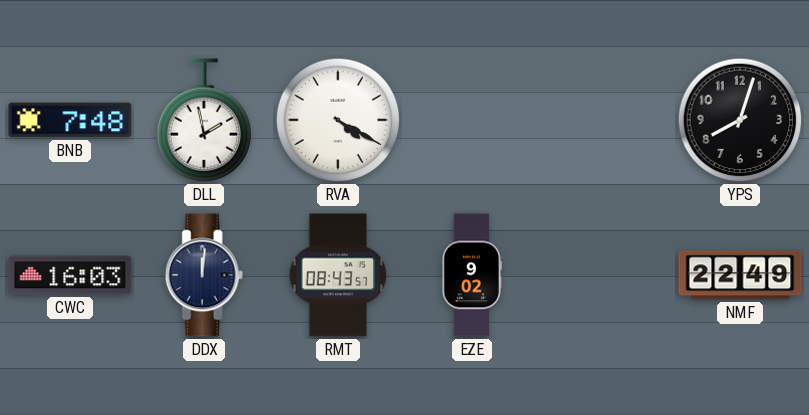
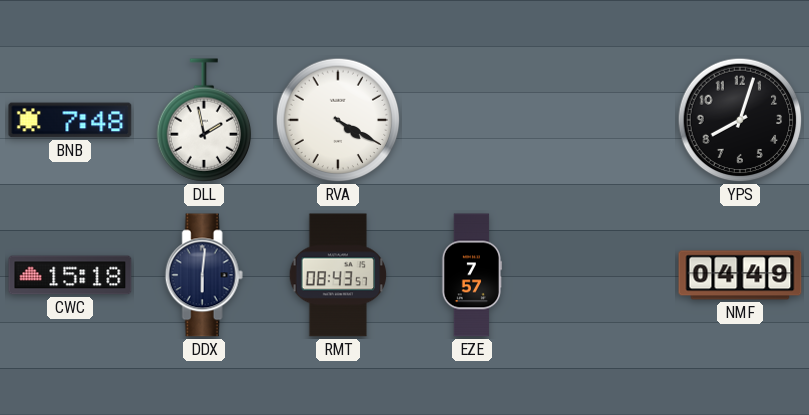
CWC: 16:03 -> 15:18 (70, 275)
DDX: 12:01 -> 6:01 (204, 275)
EZE: 9:02 -> 7:57 (471, 275)
NMF: 22:49 -> 04:49 (740, 275)
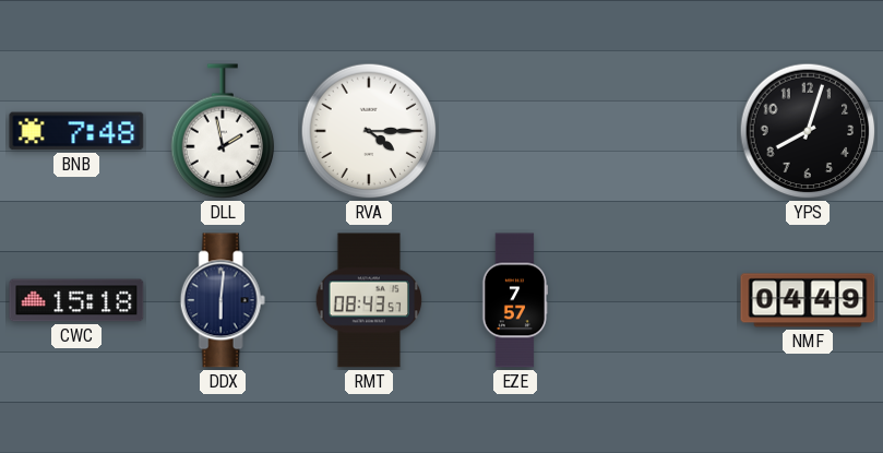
RVA: 4:20 -> 4:15 (369, 131)
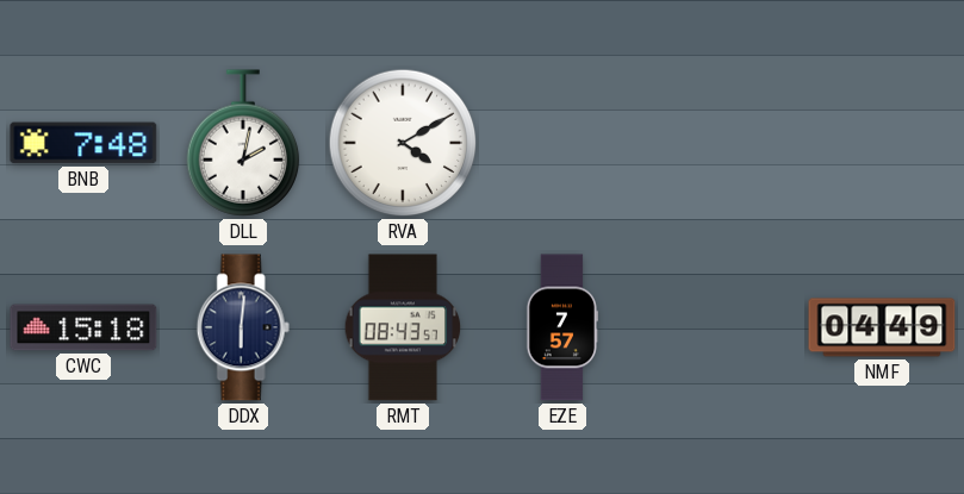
DLL: 1:58 -> 2:02 (243, 143)
RVA: 4:15 -> 4:10 (403, 143)
YPS: 8:03 -> none (808, 131)
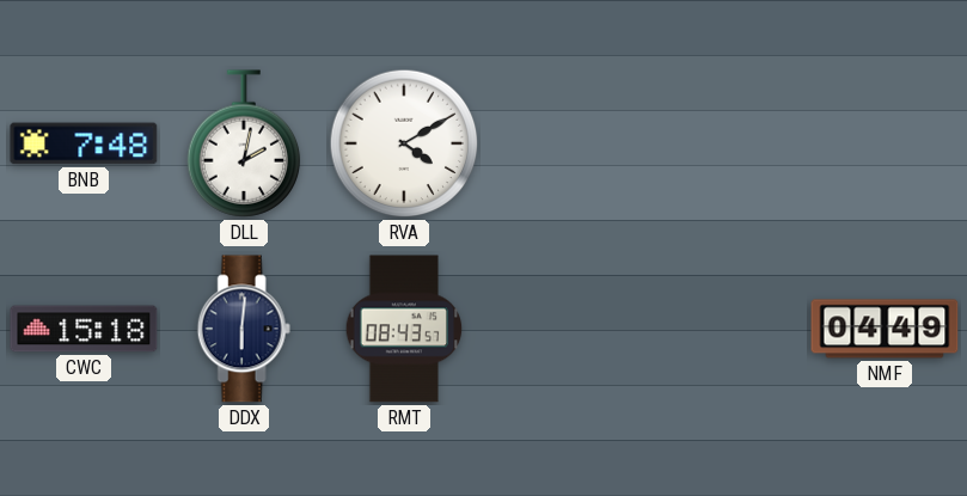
EZE: 7:57 -> none (561, 327)
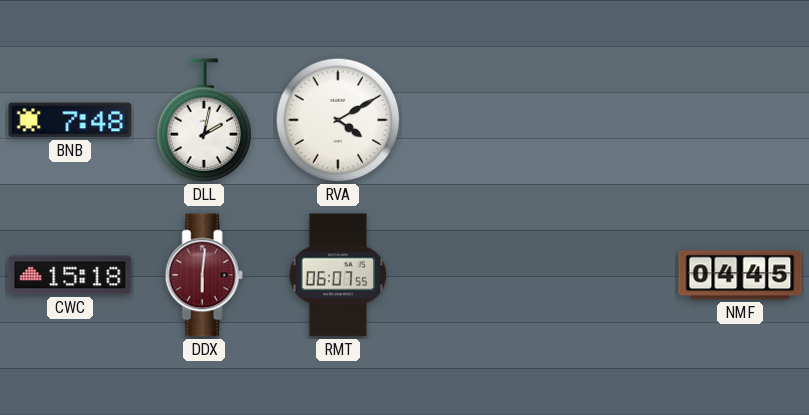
DDX dial: navy -> burgundy (204, 275)
RMT: 08:43 -> 06:07 (338, 275)
NMF: 04:49 -> 04:45 (740, 275)
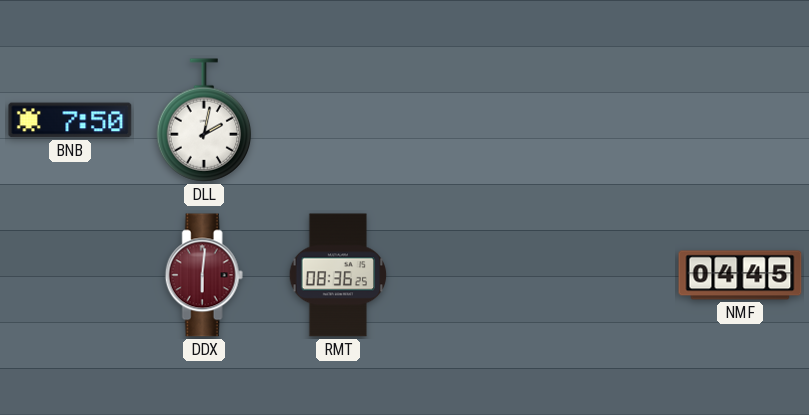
BNB: 7:48 -> 7:50 (70, 120)
RVA: 4:10 -> none (338, 120)
CWC: 15:18 -> none (70, 275)
RMT: 06:07 -> 08:36 (338, 275)
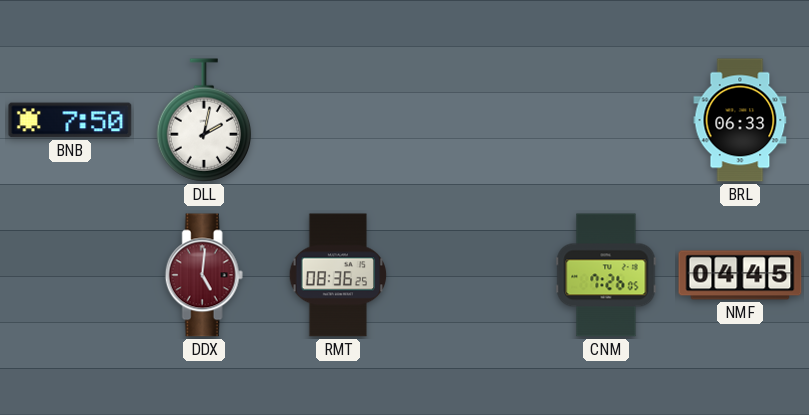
BRL: none -> 06:33 (740, 120)
DDX: 6:01 -> 5:01 (204, 275)
CNM: none -> 7:26 (606, 275)
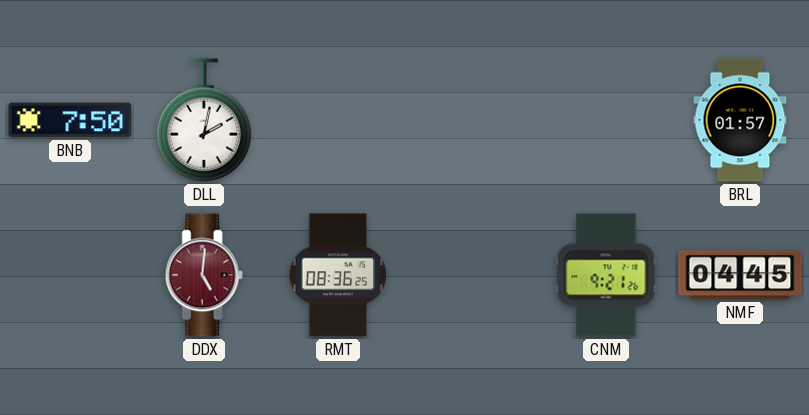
BRL: 06:33 -> 01:57 (740, 120)
CNM: 7:26 -> 9:21 (606, 275)
